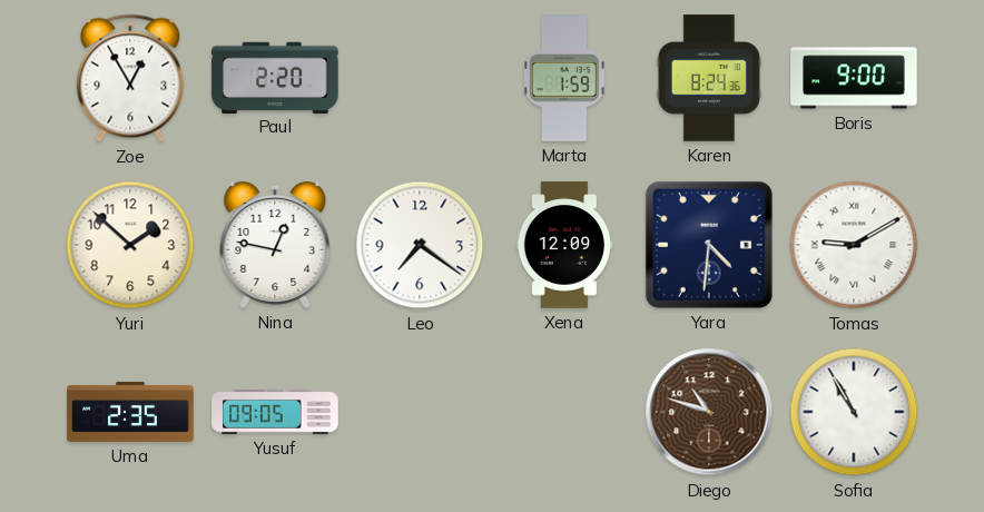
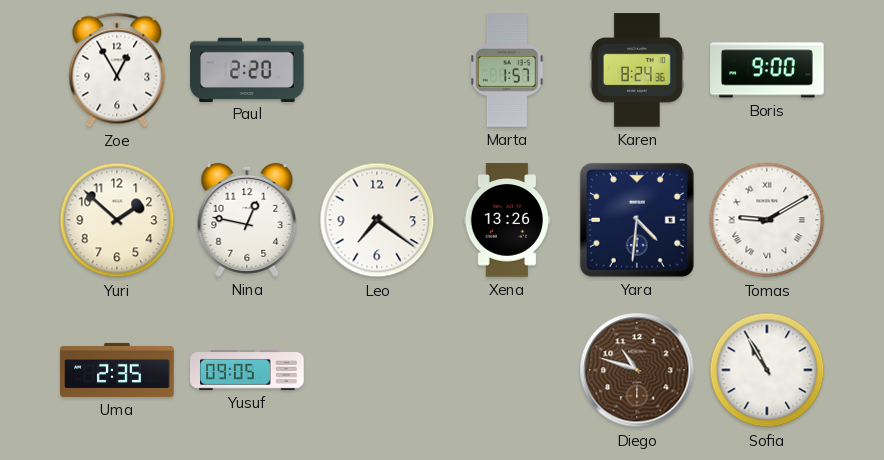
Marta: 1:59 -> 1:57 (507, 70)
Xena: 12:09 -> 13:26 (507, 220)
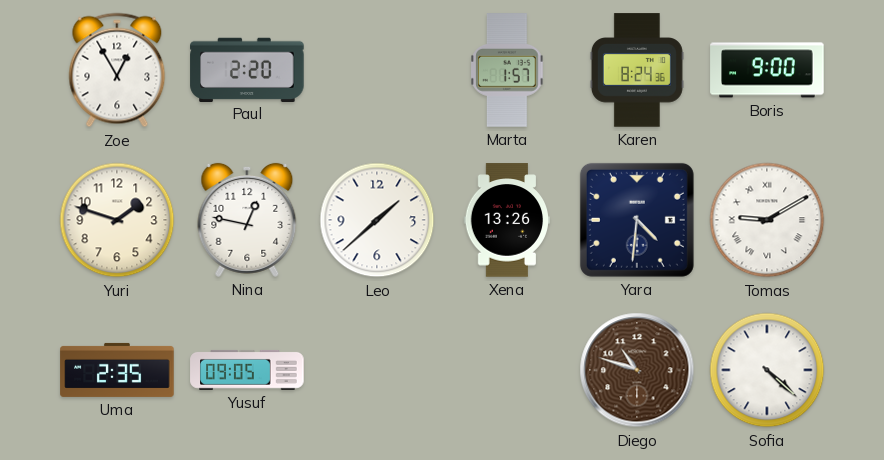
Yuri: 1:52 -> 1:48 (117, 220)
Leo: 7:21 -> 1:38 (377, 220)
Sofia: 10:55 -> 4:22 (767, 370)
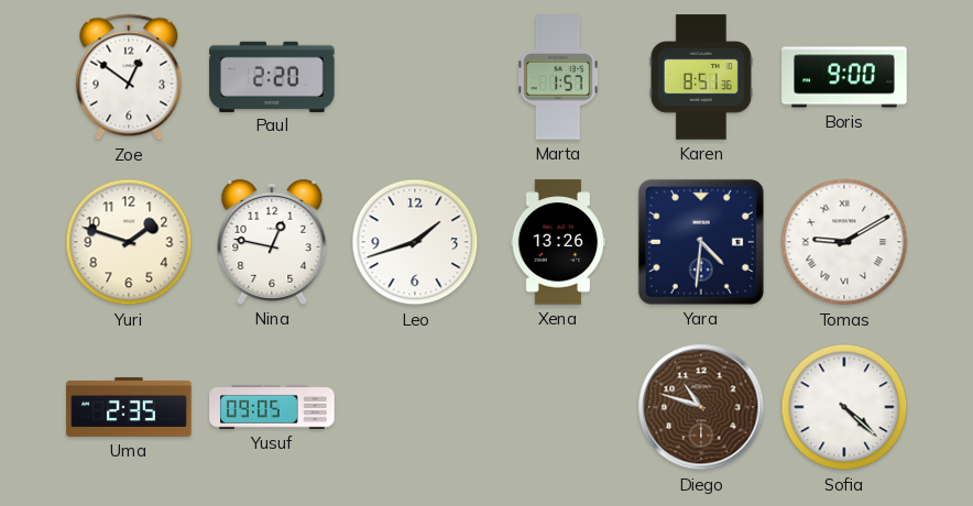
Zoe: 12:55 -> 12:51 (129, 77)
Karen: 8:24 -> 8:51 (701, 77)
Leo: 1:38 -> 1:42 (415, 242)
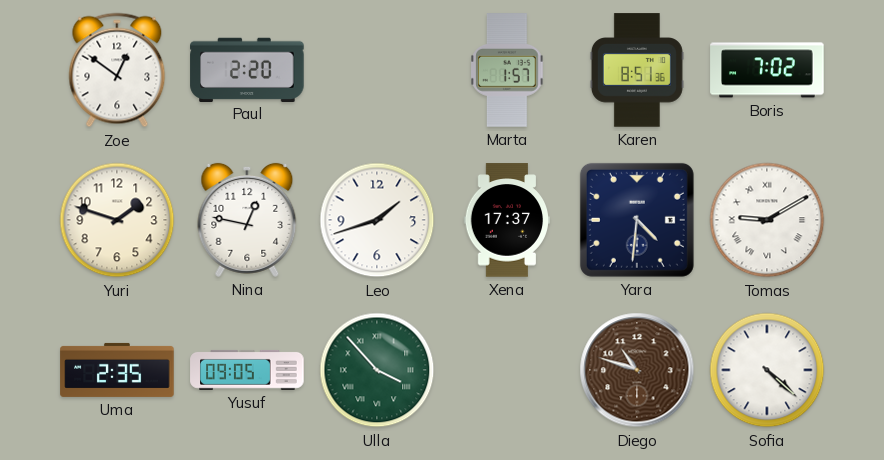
Boris: 9:00 -> 7:02 (767, 70)
Xena: 13:26 -> 17:37 (507, 220)
Ulla: none -> 3:53 (377, 370)
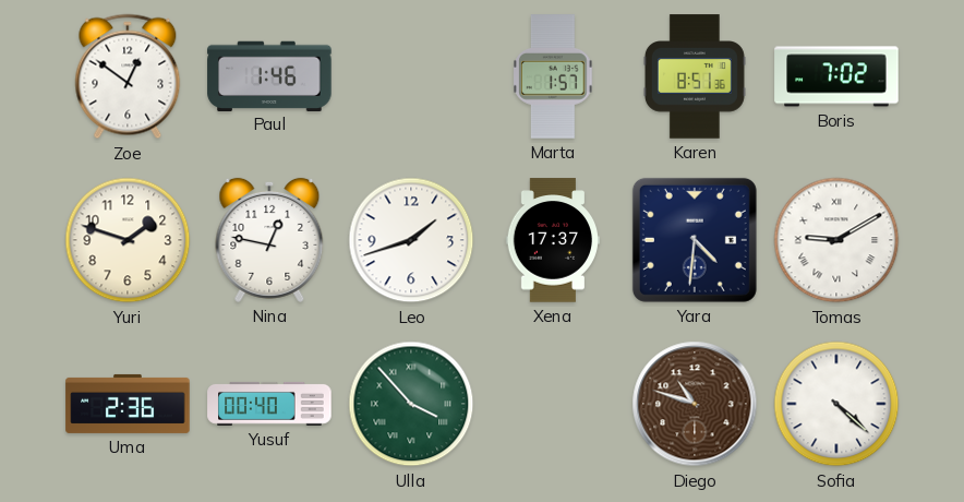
Paul: 2:20 -> 1:46 (269, 75)
Uma: 2:35 -> 2:36 (128, 404)
Yusuf: 09:05 -> 00:40 (269, 404)
